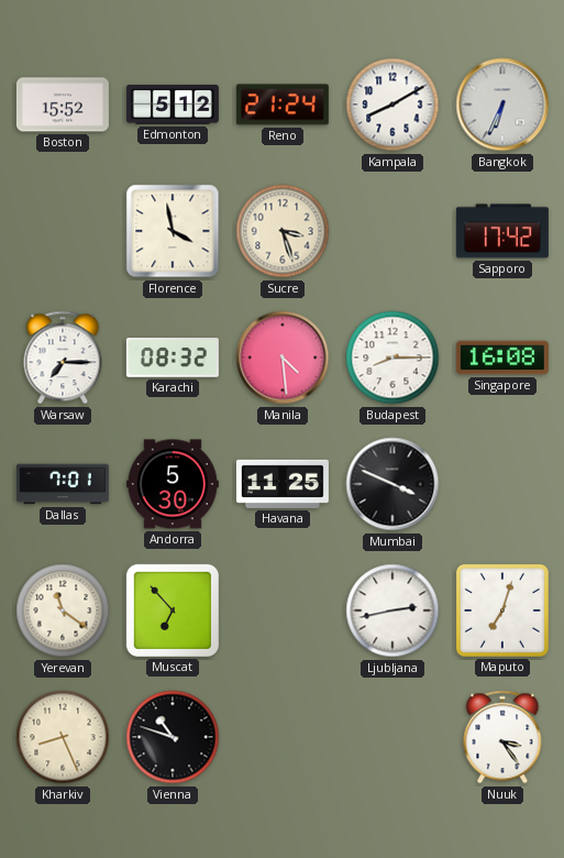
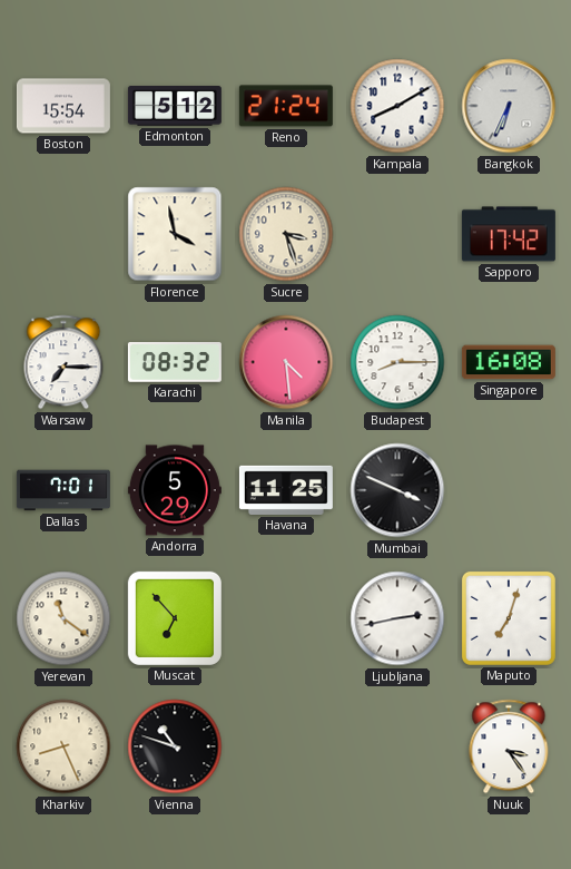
Boston: 15:52 -> 15:54 (63, 106)
Andorra: 5:30 -> 5:29 (175, 490)
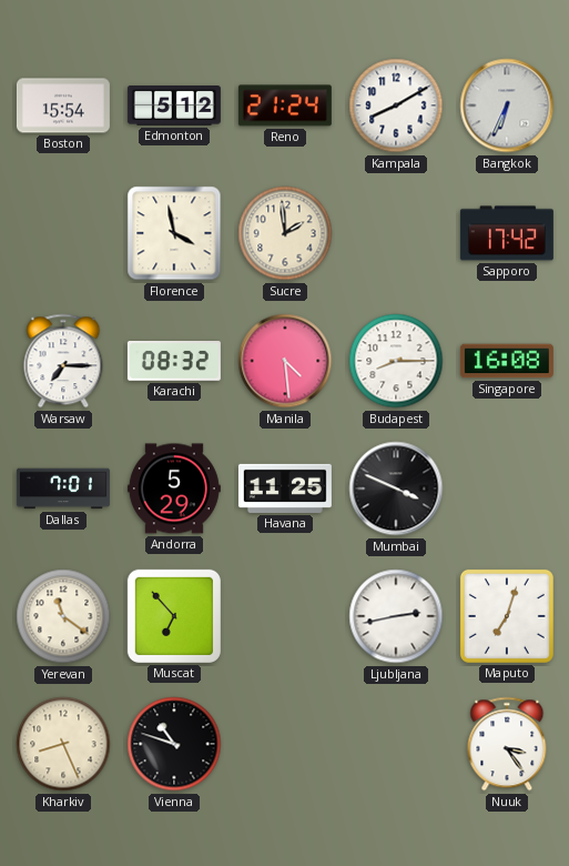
Sucre: 3:27 -> 1:59 (285, 233)
